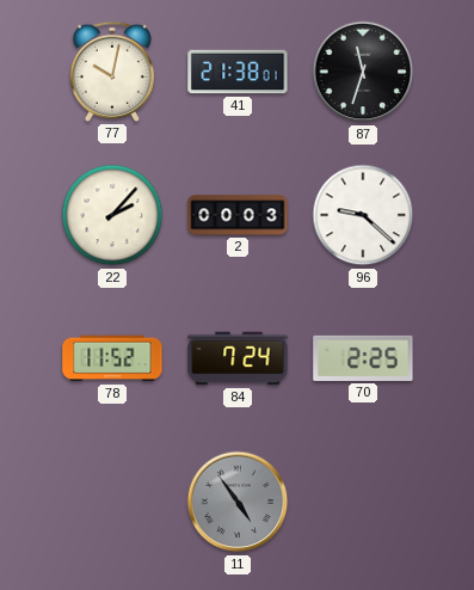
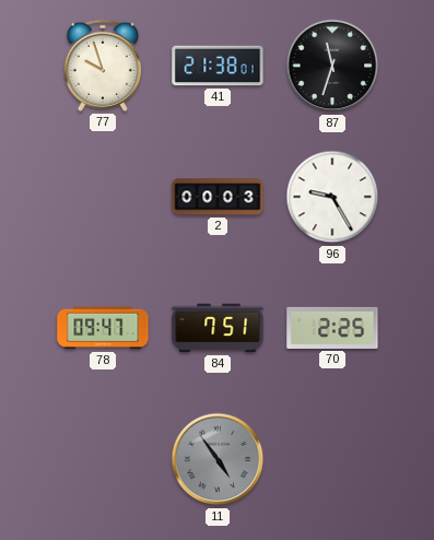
77: 10:02 -> 9:57 (103, 66)
22: 2:07 -> none (112, 215)
96: 9:22 -> 9:25 (332, 197)
78: 11:52 -> 09:47 (103, 328)
84: 7:24 -> 7:51 (218, 328)
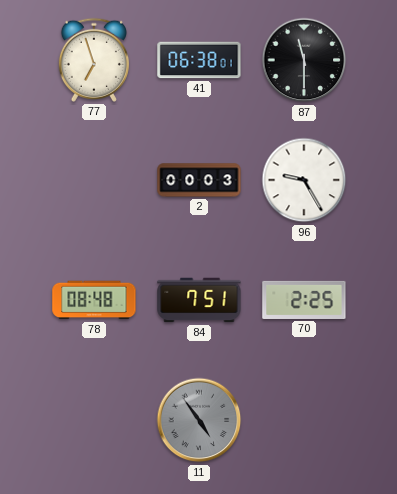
77: 9:57 -> 6:57 (94, 60)
41: 21:38 -> 06:38 (199, 60)
87: 11:33 -> 11:30 (304, 60)
78: 09:47 -> 08:48 (94, 300)
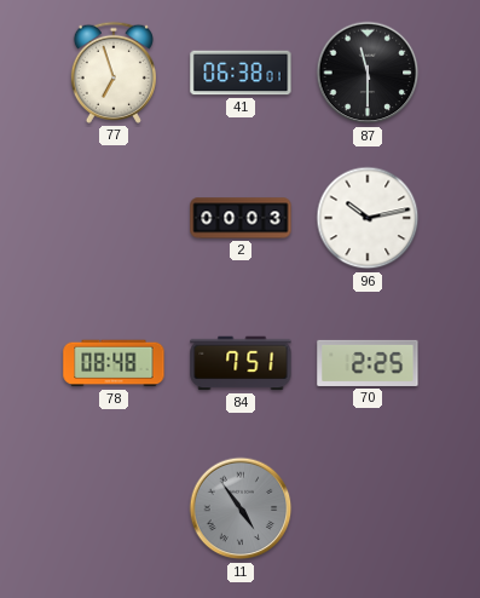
96: 9:25 -> 10:13 (368, 218)
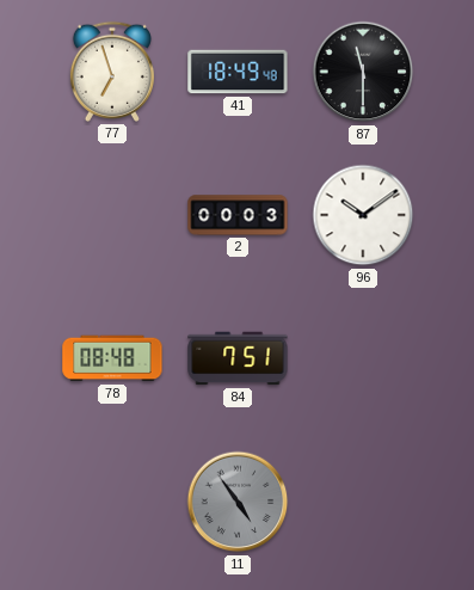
41: 06:38 -> 18:49 (238, 72)
96: 10:13 -> 10:09 (363, 215)
70: 2:25 -> none (368, 363)
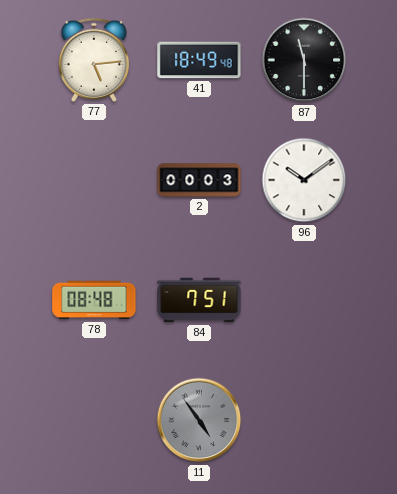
77: 6:57 -> 5:14 (94, 60)
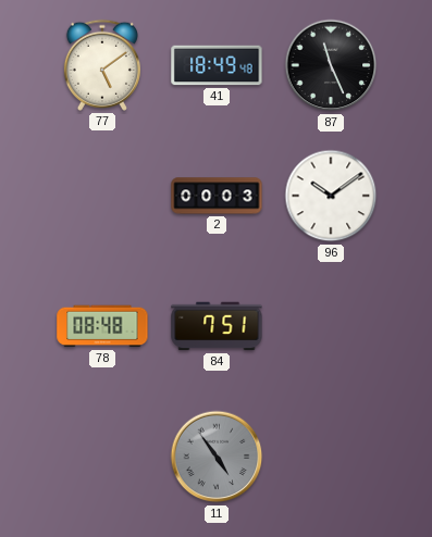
77: 5:14 -> 5:09 (102, 65)
87: 11:30 -> 11:26 (331, 65)
